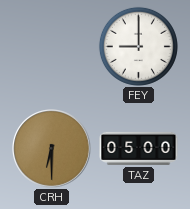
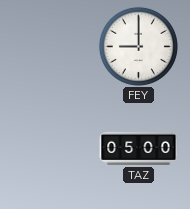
CRH: 6:30 -> none (52, 149)
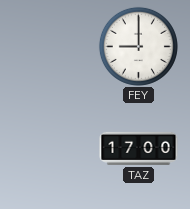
TAZ: 05:00 -> 17:00 (139, 148)
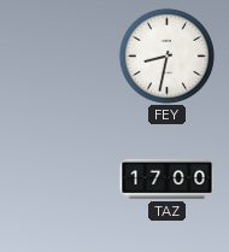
FEY: 9:00 -> 8:32 (166, 55)
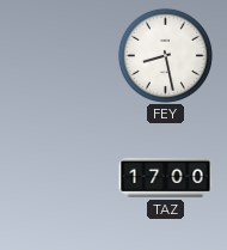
FEY: 8:32 -> 8:28 (165, 55)
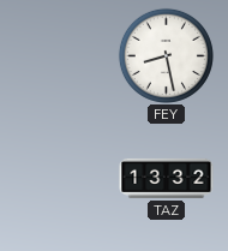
TAZ: 17:00 -> 13:32 (167, 178)
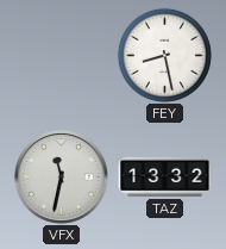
VFX: none -> 11:32 (62, 178)
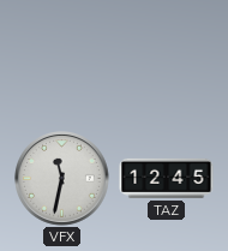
FEY: 8:28 -> none (164, 55)
TAZ: 13:32 -> 12:45 (167, 178)
